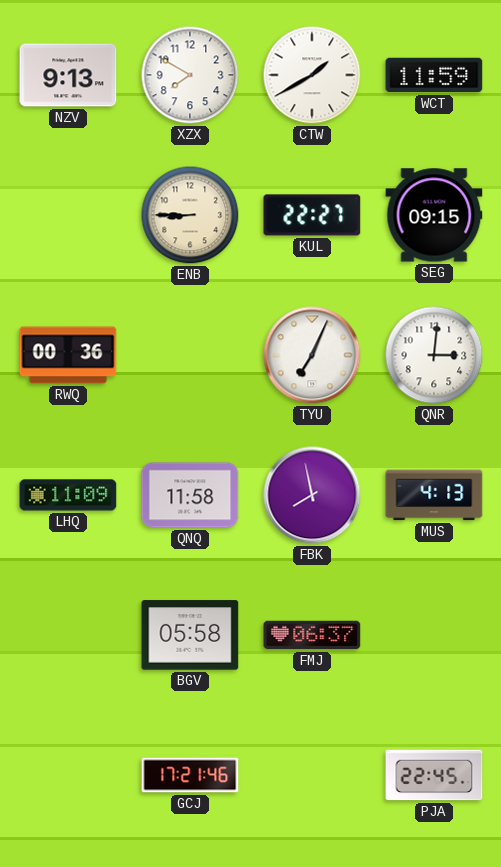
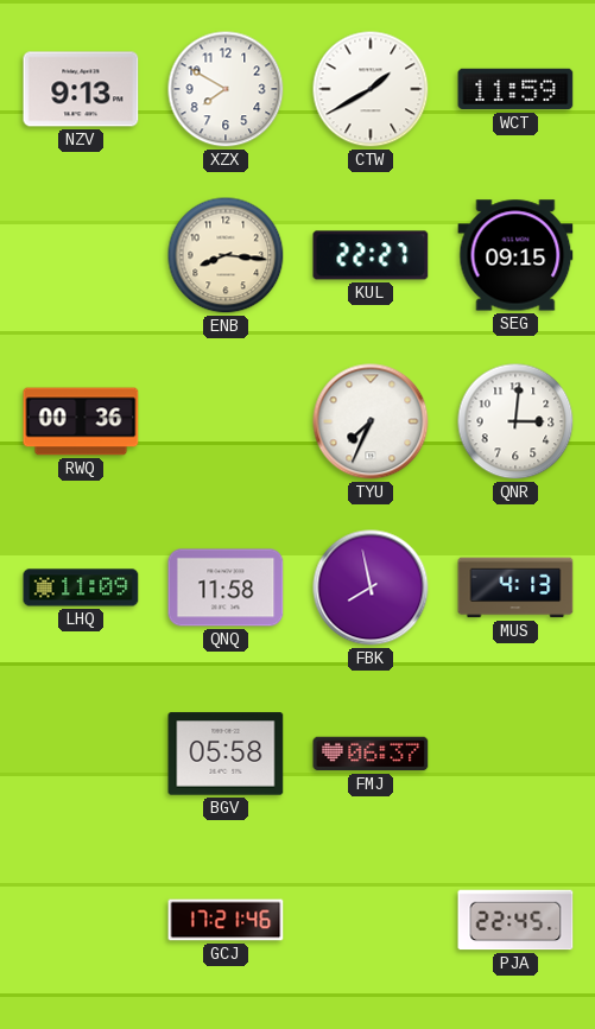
ENB: 8:45 -> 8:16 (226, 255)
TYU: 7:04 -> 7:34 (371, 421)
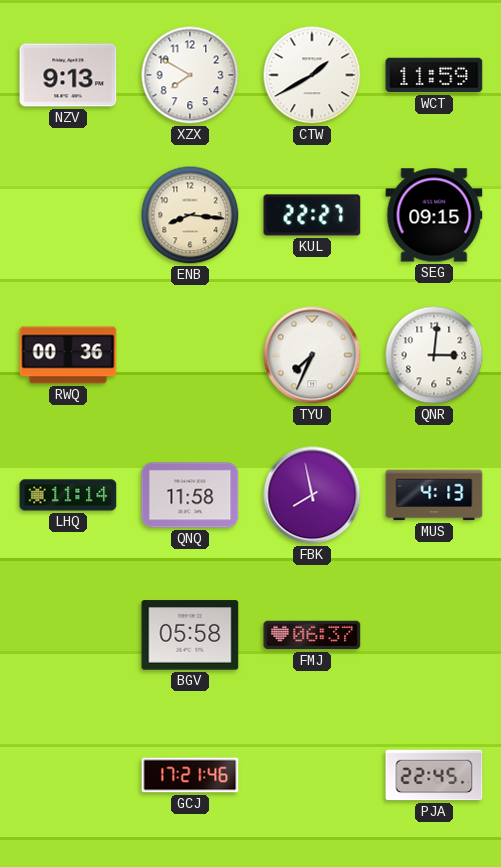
LHQ: 11:09 -> 11:14 (68, 495)
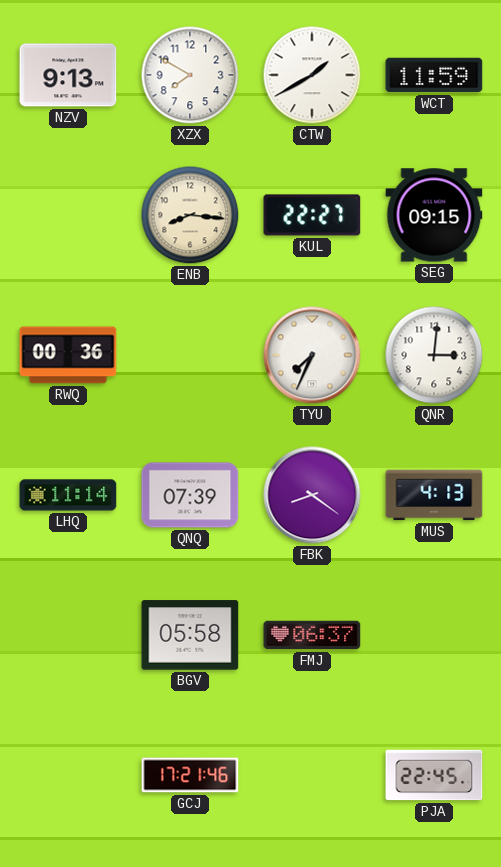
QNQ: 11:58 -> 07:39 (190, 495)
FBK: 7:58 -> 8:21 (312, 495)
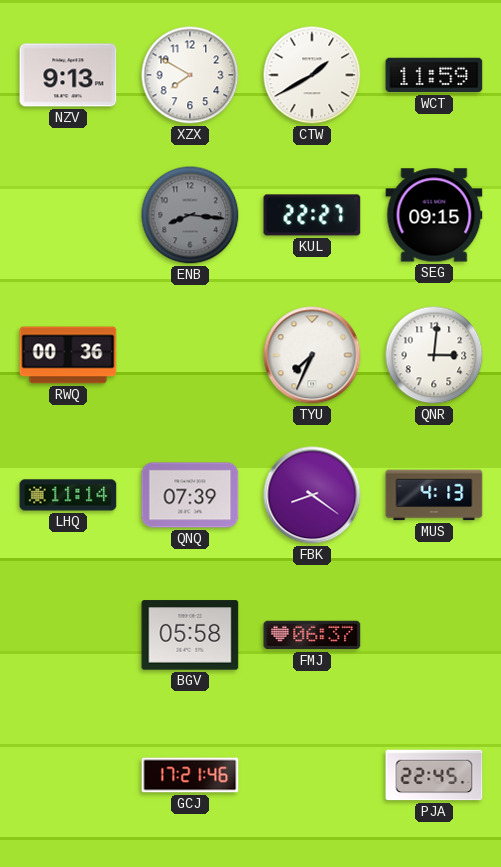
ENB dial: cream -> grey (190, 215)
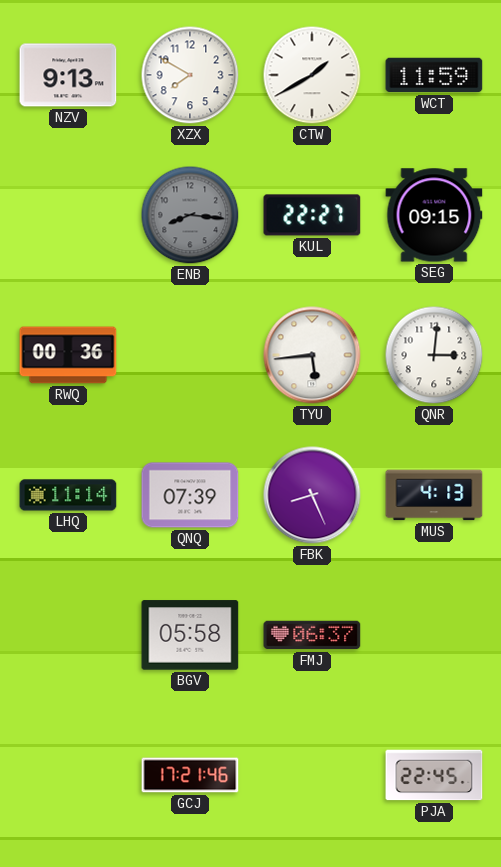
TYU: 7:34 -> 5:44 (312, 355)
FBK: 8:21 -> 8:26 (312, 495)
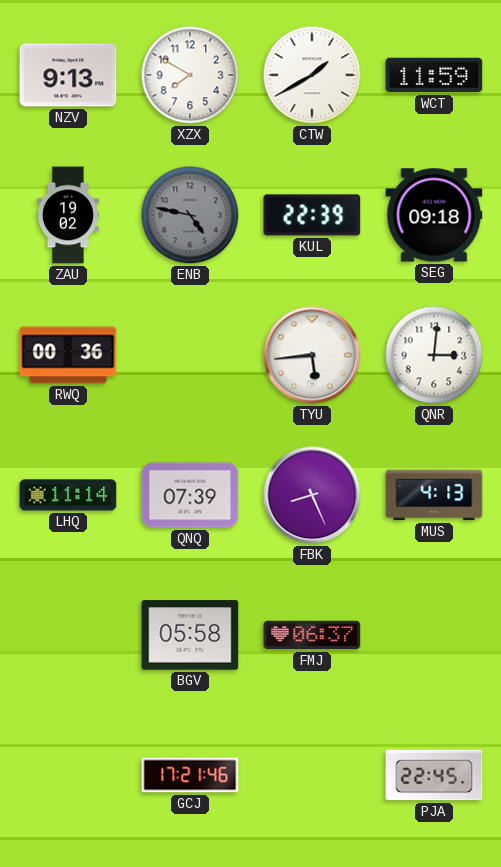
ZAU: none -> 19:02 (68, 215)
ENB: 8:16 -> 4:47 (190, 215)
KUL: 22:27 -> 22:39 (312, 215)
SEG: 09:15 -> 09:18 (434, 215)
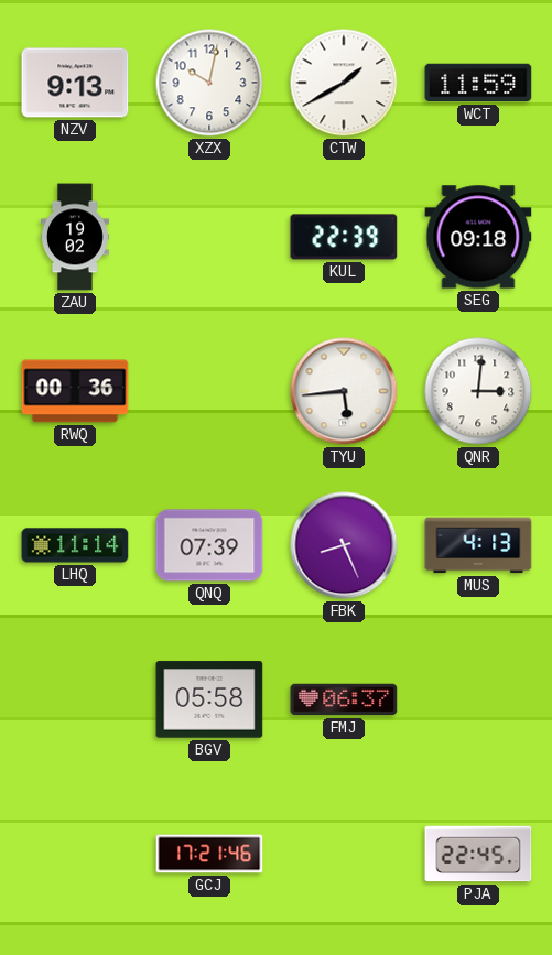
XZX: 7:50 -> 10:02 (209, 83)
ENB: 4:47 -> none (190, 215)
